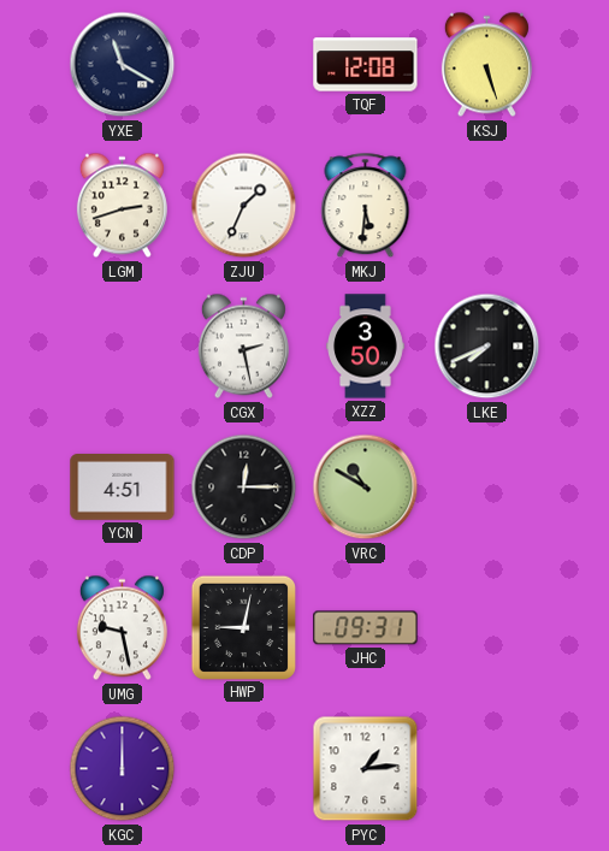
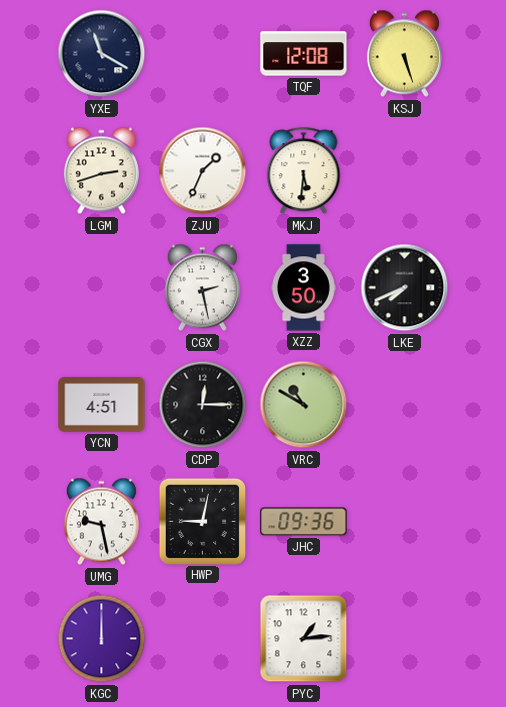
JHC: 09:31 -> 09:36 (304, 522)
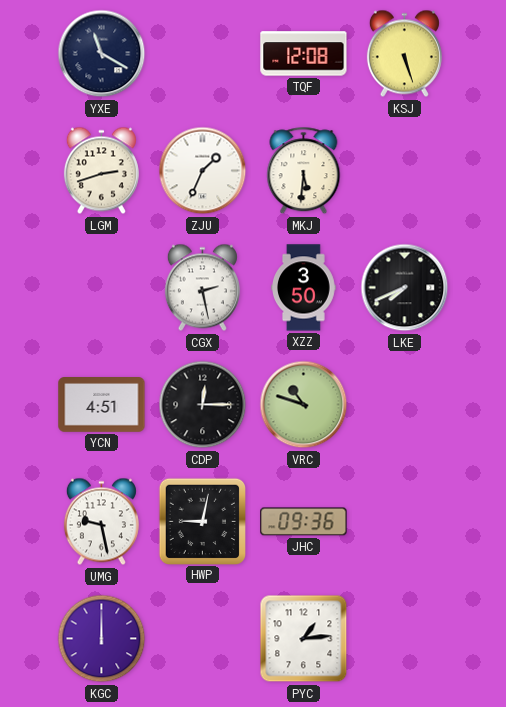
VRC: 10:50 -> 10:48 (304, 405)
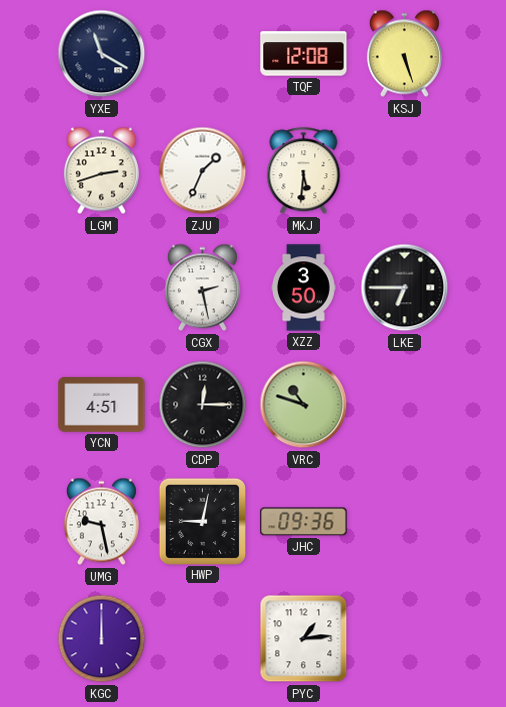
LKE: 7:41 -> 6:45 (405, 288)
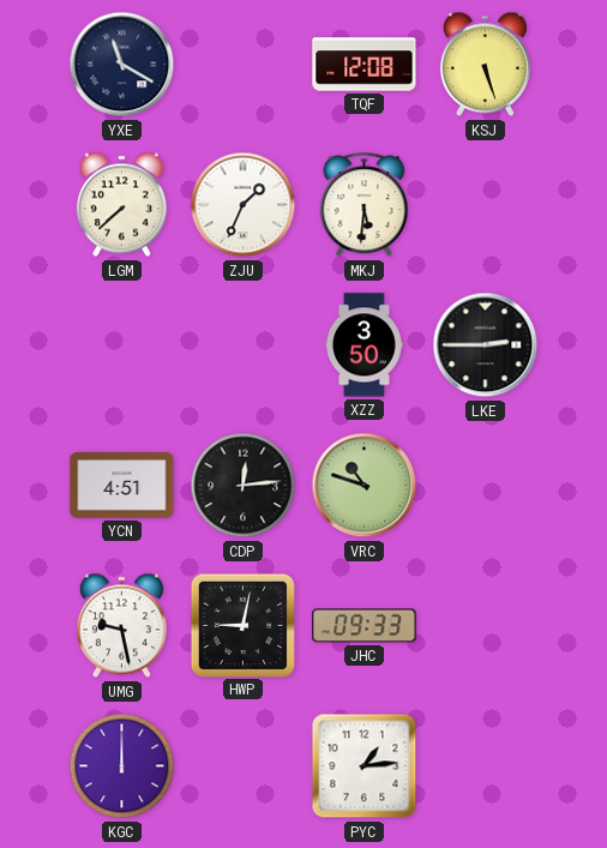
LGM: 2:42 -> 7:38 (121, 205)
CGX: 2:28 -> none (202, 288)
LKE: 6:45 -> 2:45 (486, 345)
CDP: 12:15 -> 12:14 (244, 486)
JHC: 09:36 -> 09:33 (365, 626)
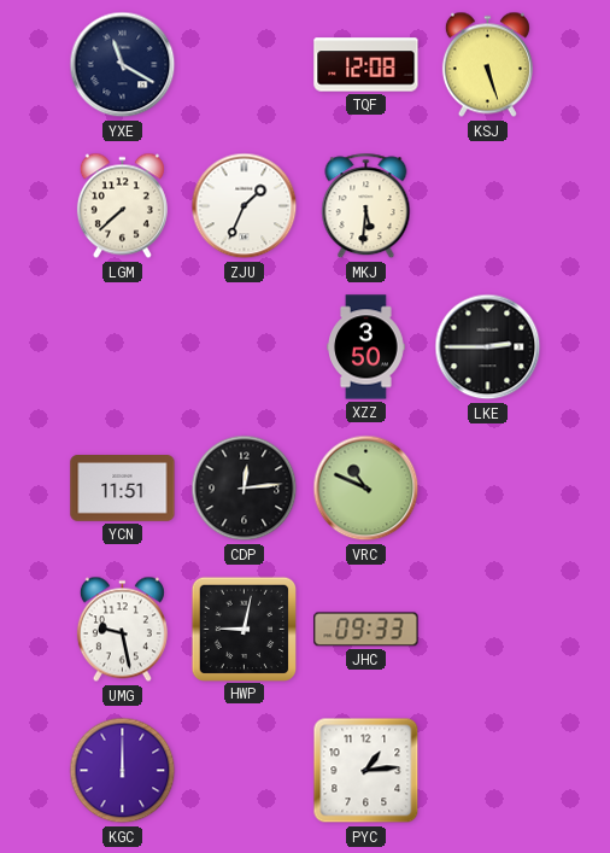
YCN: 4:51 -> 11:51 (123, 489)
VRC: 10:48 -> 10:49 (366, 489)
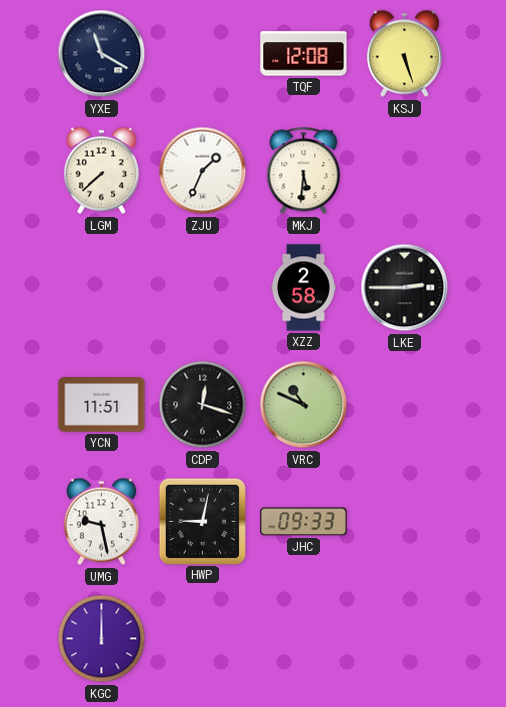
XZZ: 3:50 -> 2:58 (304, 288)
CDP: 12:14 -> 12:18 (203, 405)
PYC: 1:14 -> none (366, 771)
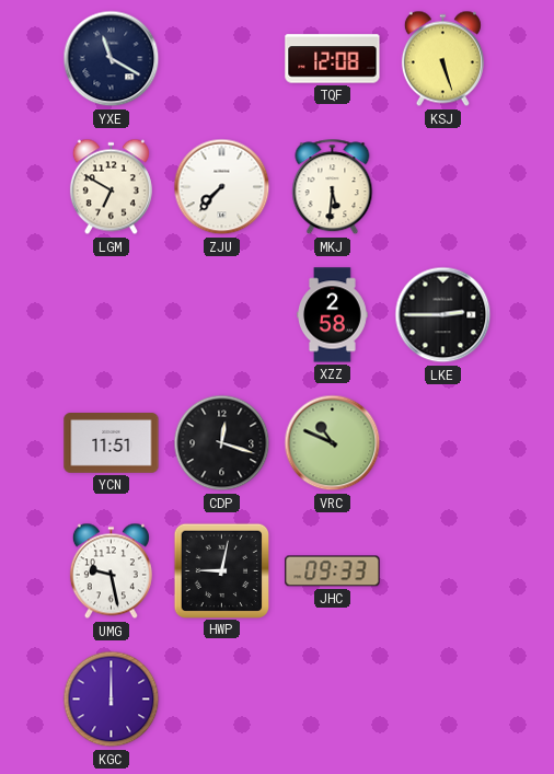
LGM: 7:38 -> 6:50 (111, 187)
ZJU: 1:34 -> 7:37 (222, 187)
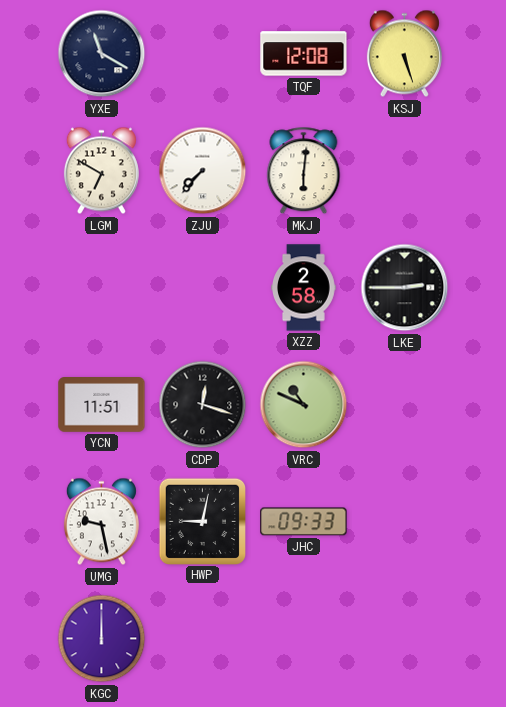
MKJ: 5:31 -> 6:01 (304, 171)
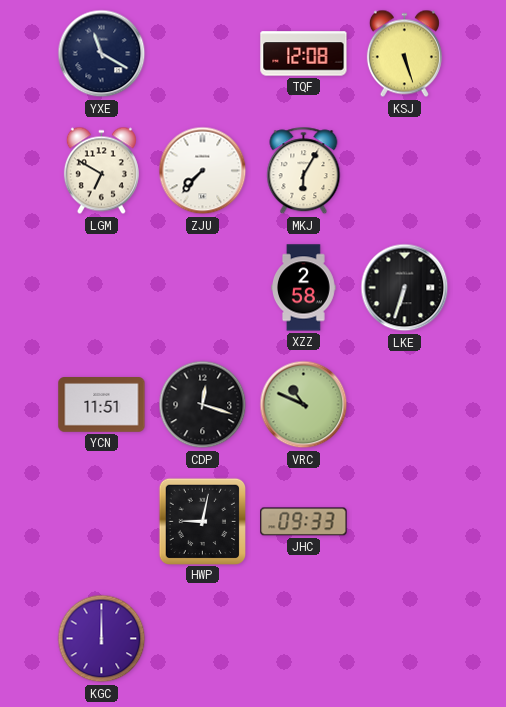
MKJ: 6:01 -> 6:05 (304, 171)
LKE: 2:45 -> 6:33 (405, 288)
UMG: 9:28 -> none (101, 522)
